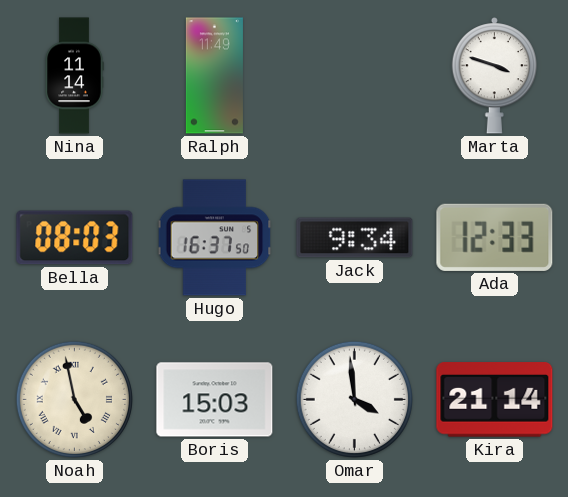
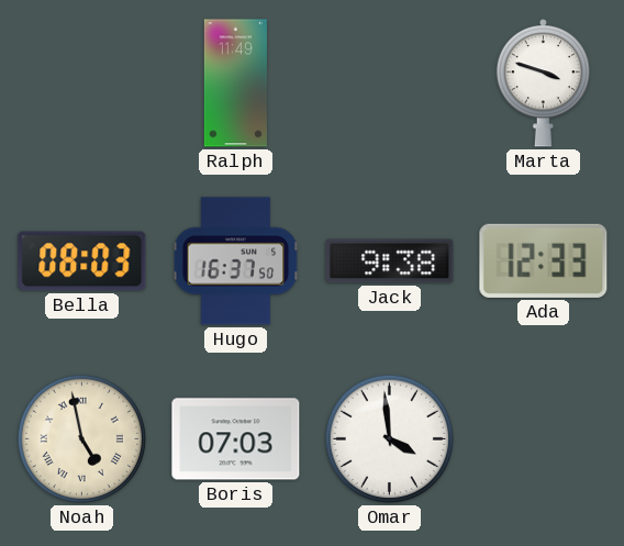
Nina: 11:14 -> none (74, 76)
Jack: 9:34 -> 9:38 (390, 261)
Boris: 15:03 -> 07:03 (236, 439)
Kira: 21:14 -> none (495, 400)
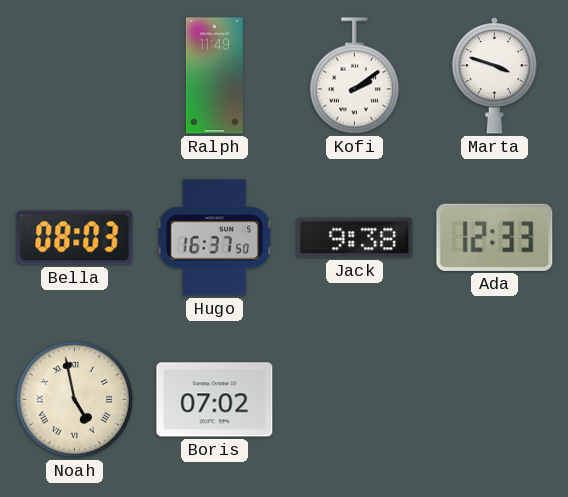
Kofi: none -> 2:09 (354, 76)
Boris: 07:03 -> 07:02 (215, 400)
Omar: 3:59 -> none (389, 438)
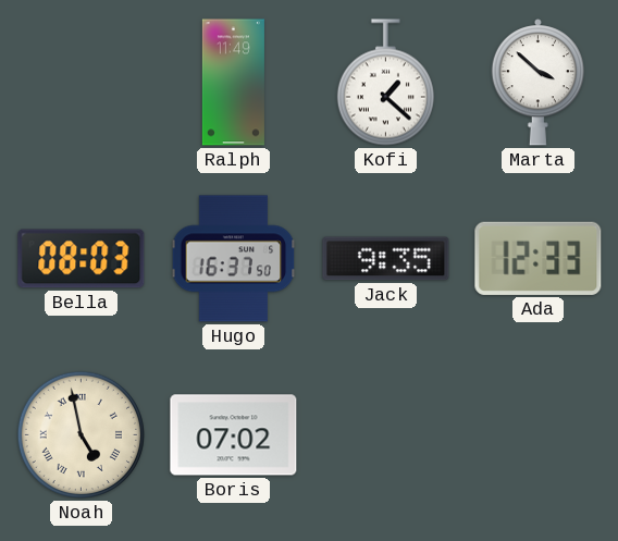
Kofi: 2:09 -> 1:22 (385, 83)
Marta: 3:48 -> 3:52 (539, 83)
Jack: 9:38 -> 9:35 (386, 259)
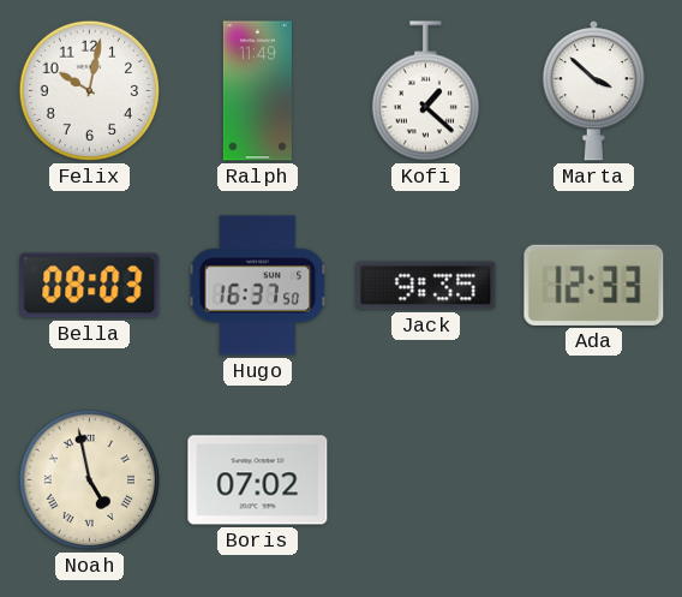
Felix: none -> 10:02 (89, 90)
